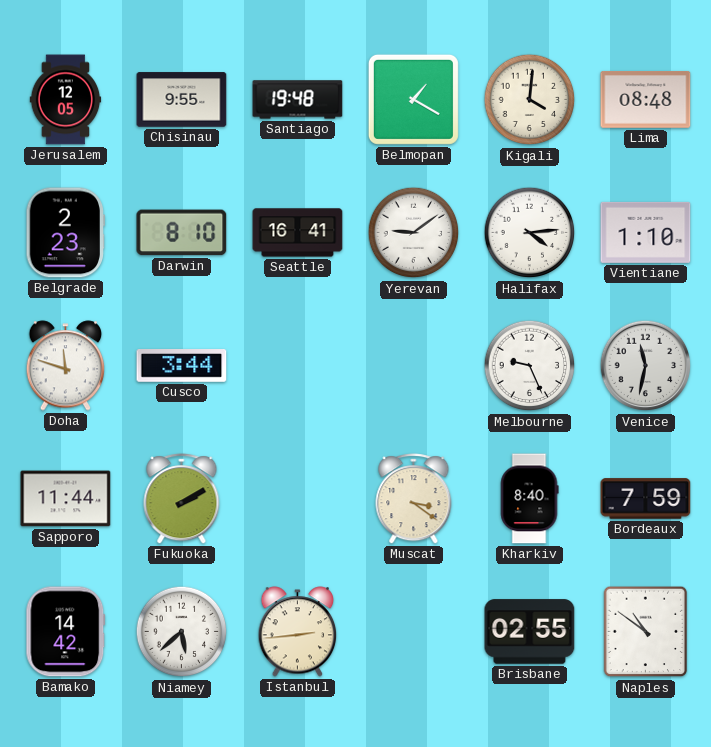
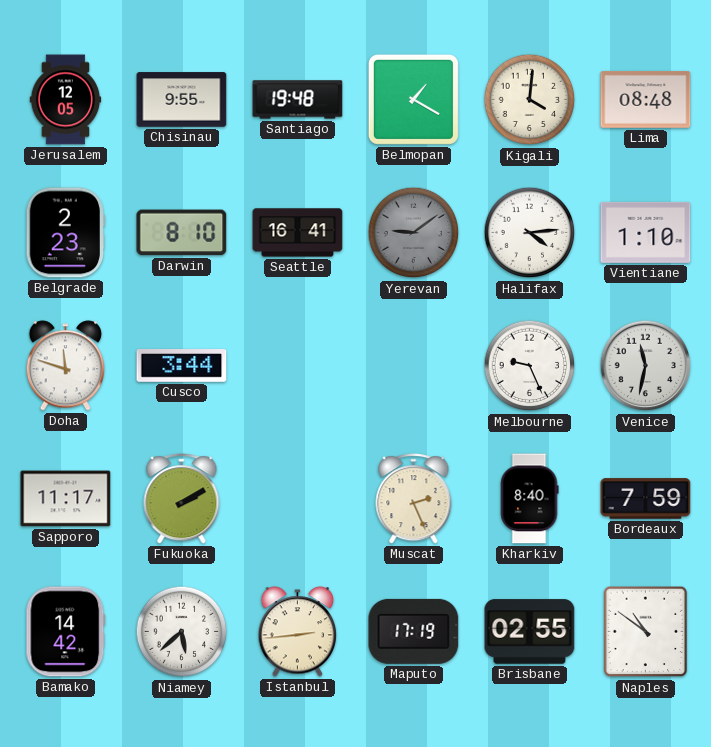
Yerevan dial: white -> grey (414, 233)
Sapporo: 11:44 -> 11:17 (66, 499)
Muscat: 3:21 -> 2:26 (414, 499)
Maputo: none -> 17:19 (414, 631)
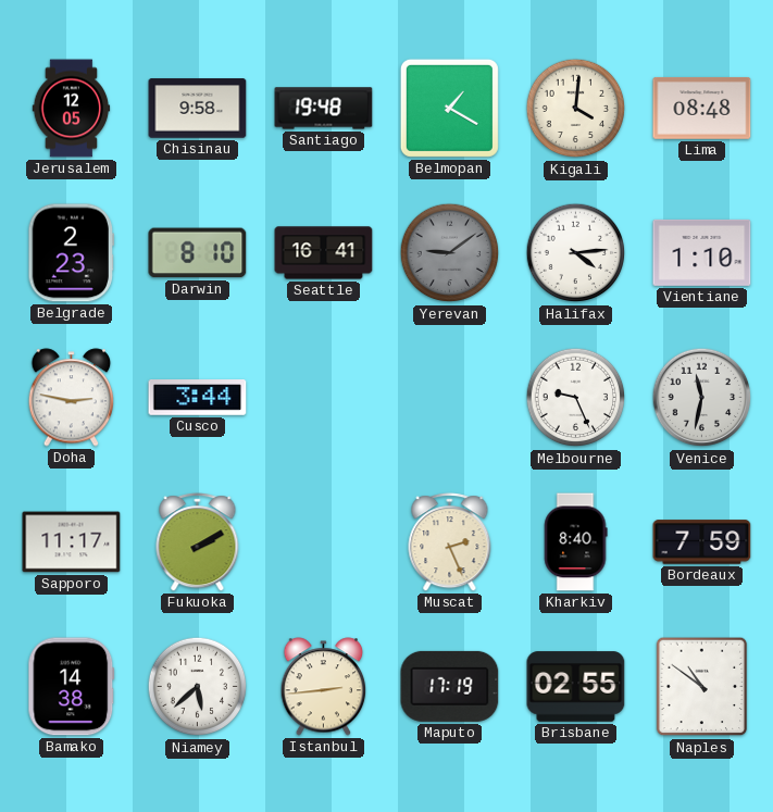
Chisinau: 9:55 -> 9:58 (198, 109)
Doha: 11:48 -> 2:47 (72, 398)
Bamako: 14:42 -> 14:38 (72, 687)
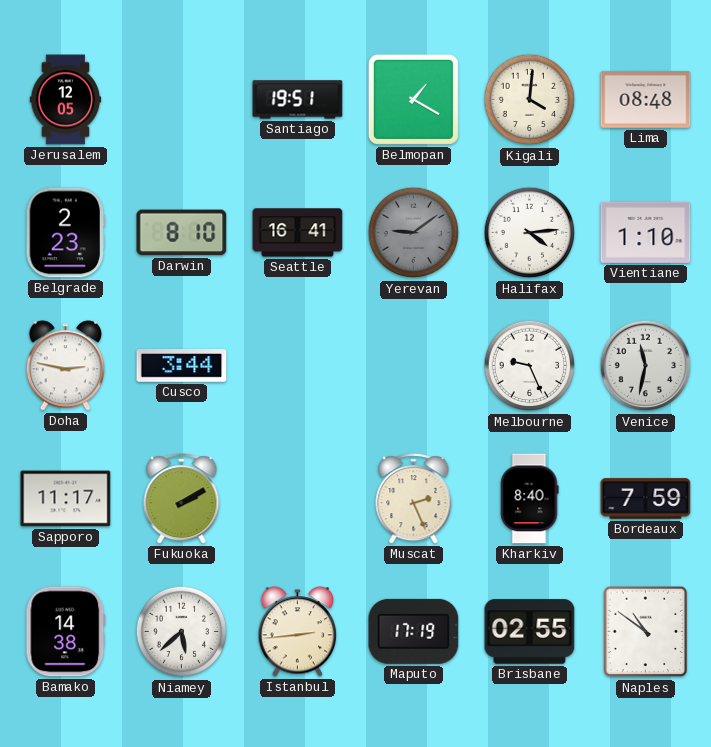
Chisinau: 9:58 -> none (198, 109)
Santiago: 19:48 -> 19:51 (298, 100)
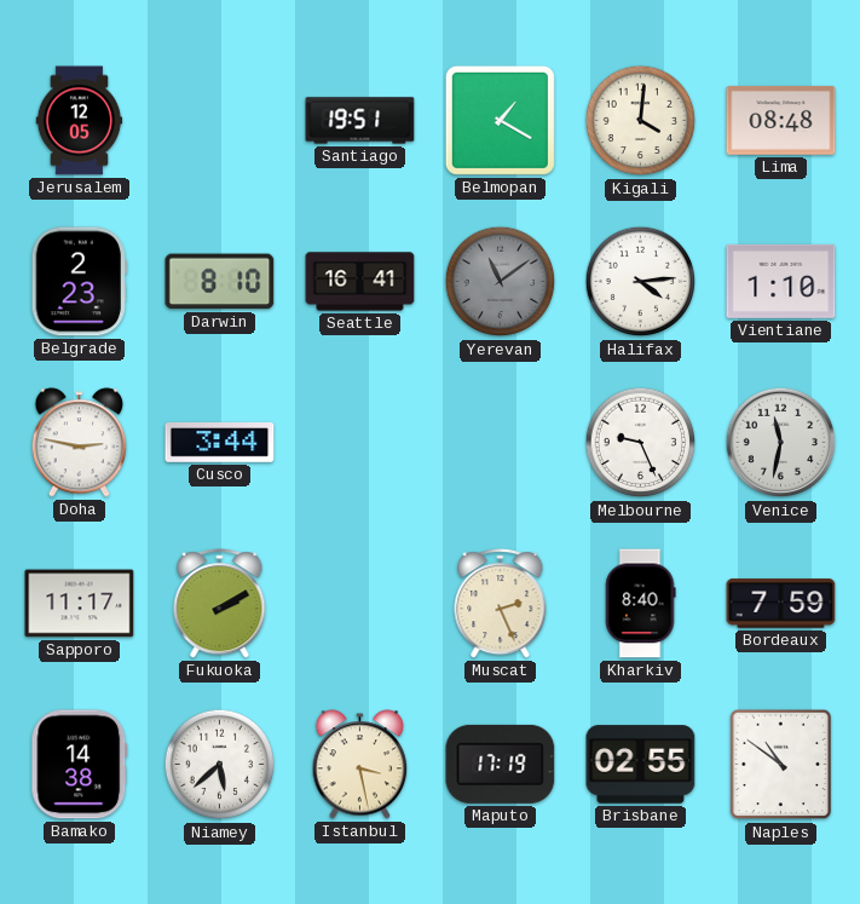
Yerevan: 9:09 -> 11:09 (501, 282)
Istanbul: 2:44 -> 3:28 (360, 765)
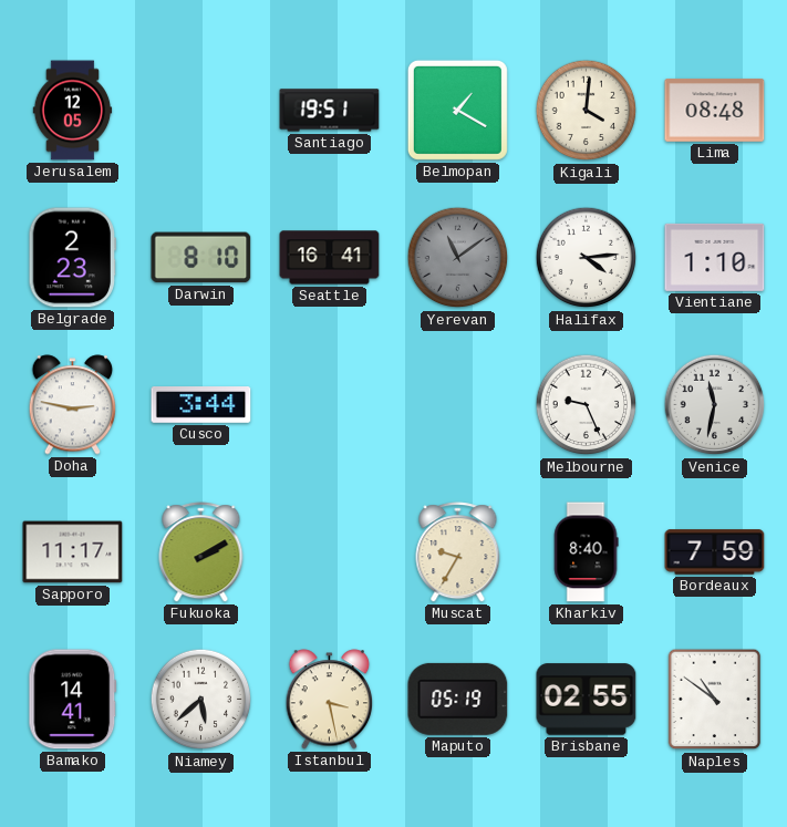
Muscat: 2:26 -> 9:35 (458, 552)
Bamako: 14:38 -> 14:41 (73, 700)
Maputo: 17:19 -> 05:19 (458, 699)
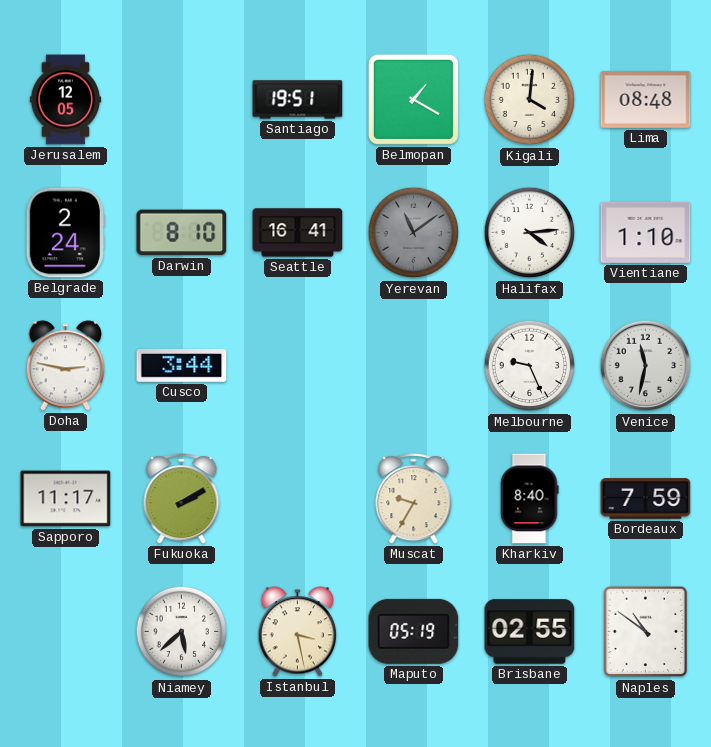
Belgrade: 2:23 -> 2:24 (65, 233)
Bamako: 14:41 -> none (73, 700)
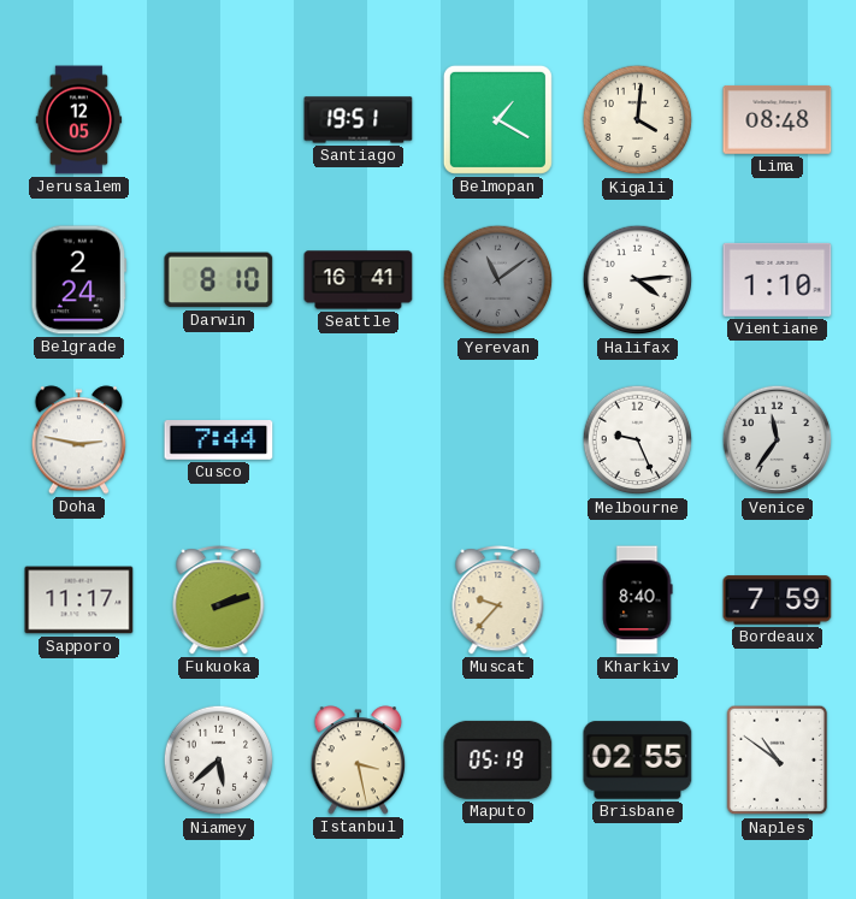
Cusco: 3:44 -> 7:44 (219, 440)
Venice: 11:32 -> 11:36 (778, 440)
Fukuoka: 2:10 -> 2:12 (219, 601)
Muscat: 9:35 -> 9:37 (498, 601)
